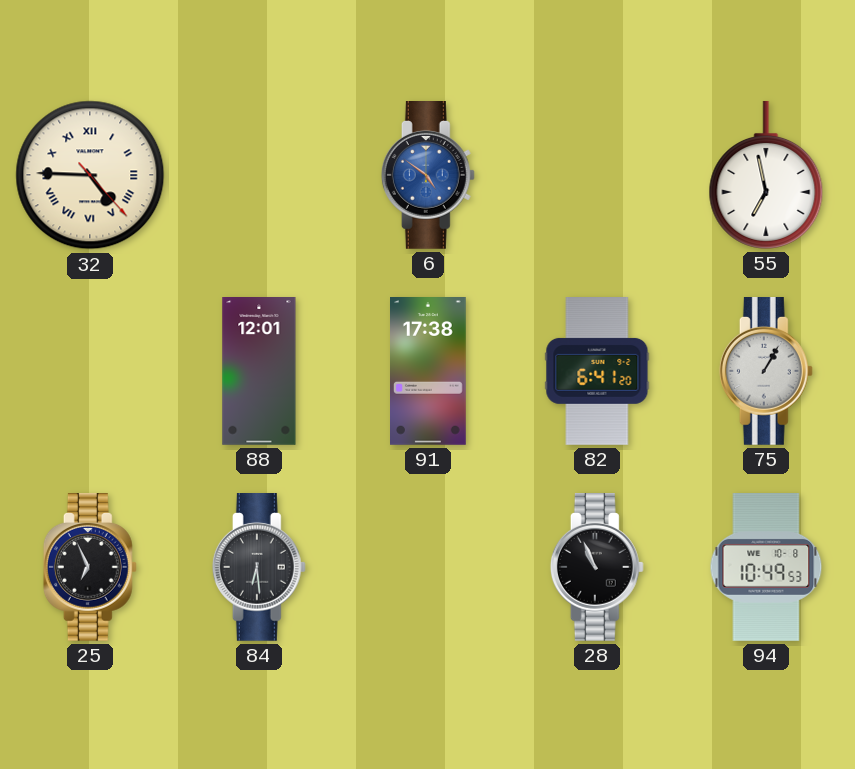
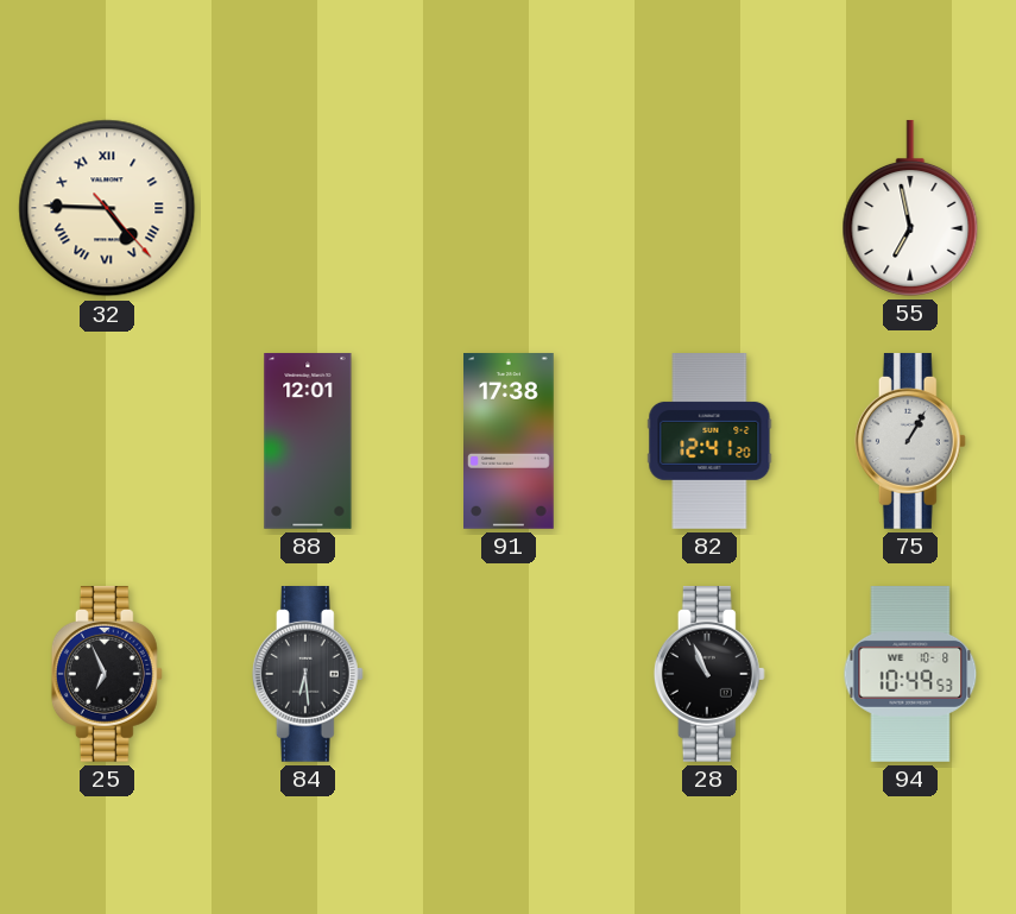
6: 4:51 -> none (428, 176)
82: 6:41 -> 12:41 (709, 441)
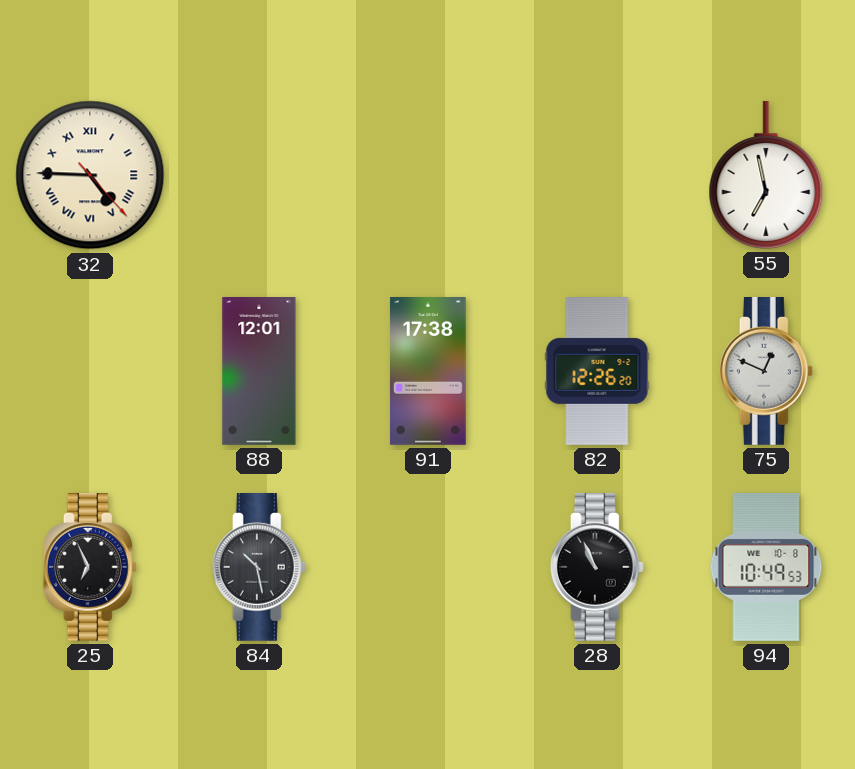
82: 12:41 -> 12:26 (597, 371)
75: 1:05 -> 12:49 (766, 372)
84: 6:29 -> 10:28 (259, 568)
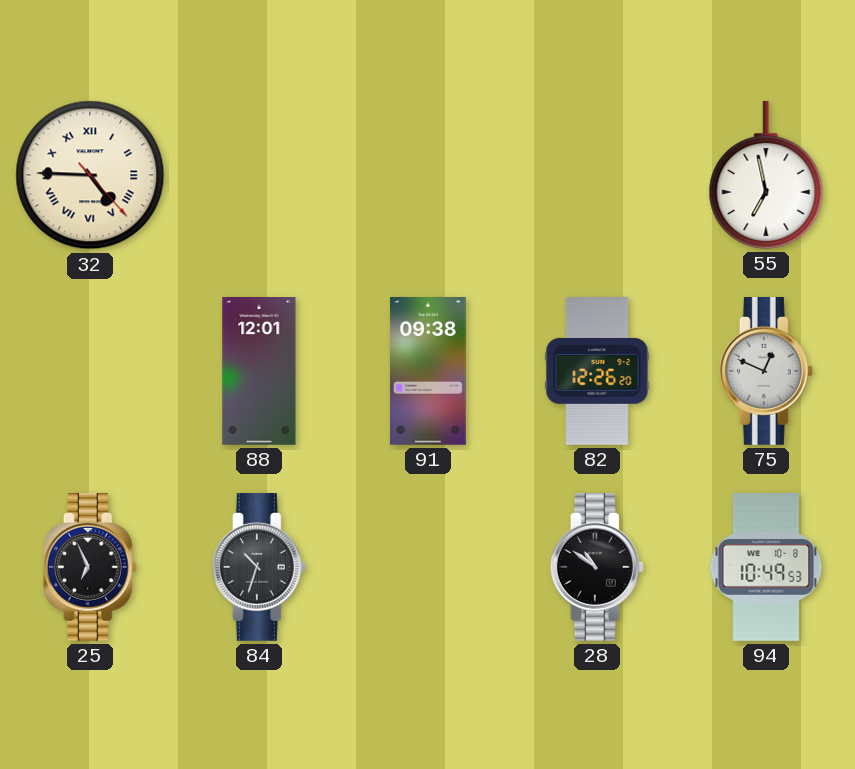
91: 17:38 -> 09:38 (429, 372)
84: 10:28 -> 10:33 (259, 568)
28: 10:56 -> 10:51 (597, 568)
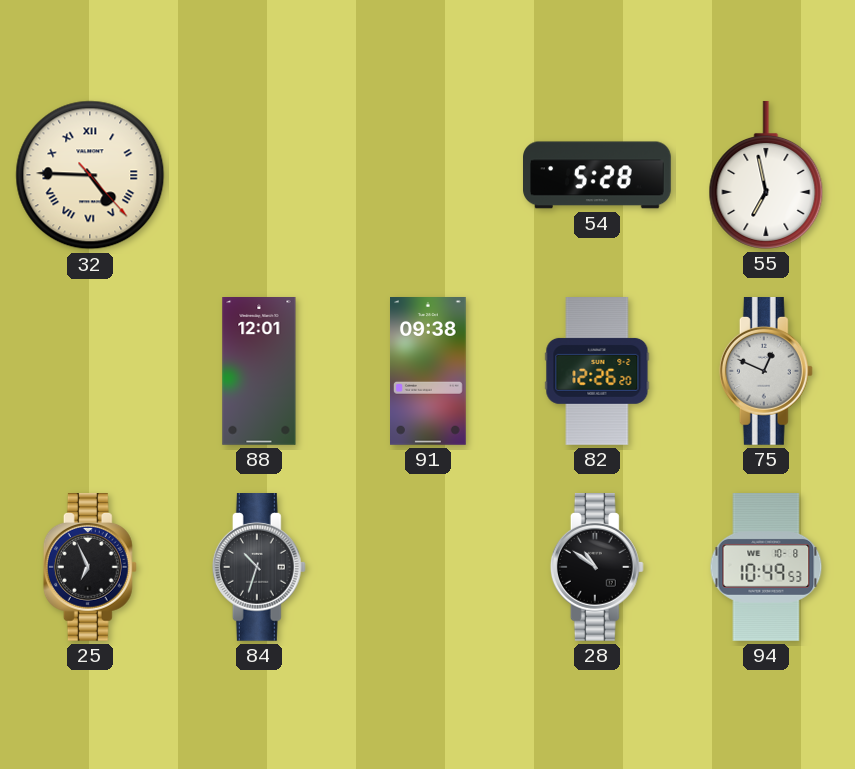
54: none -> 5:28 (598, 175)
